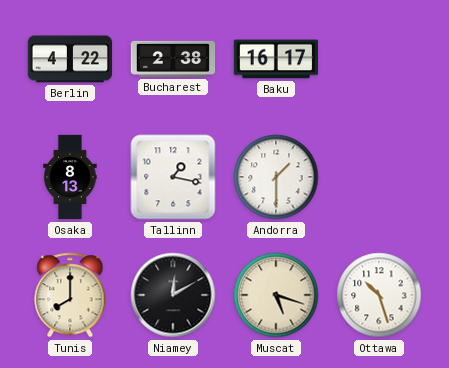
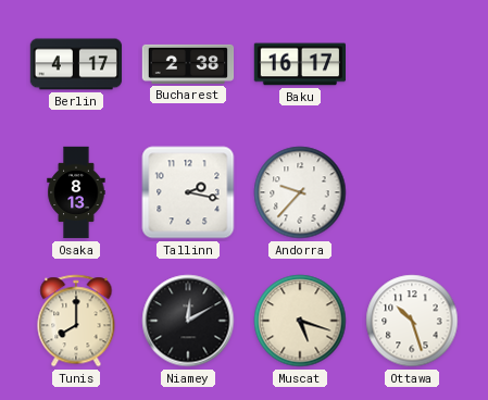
Berlin: 4:22 -> 4:17 (76, 64)
Tallinn: 1:17 -> 2:17 (188, 192)
Andorra: 1:30 -> 9:37 (300, 192)
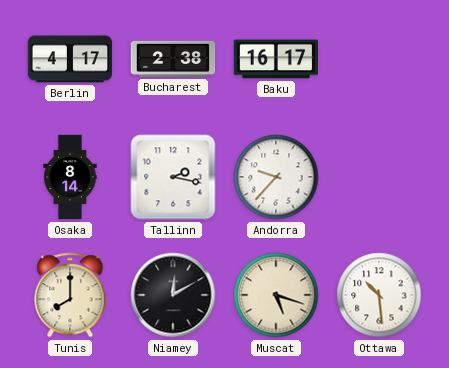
Osaka: 8:13 -> 8:14 (70, 177)
Ottawa: 10:27 -> 10:29 (379, 295)
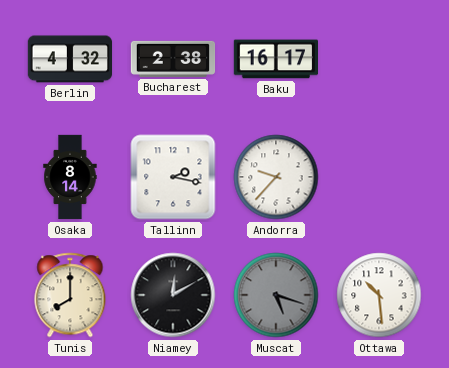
Berlin: 4:17 -> 4:32 (70, 59)
Muscat dial: cream -> grey (276, 295)
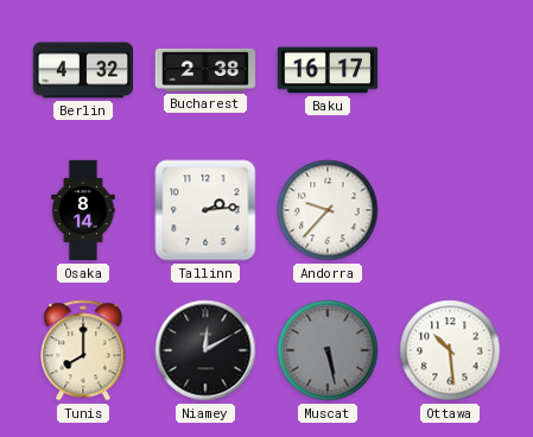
Tallinn: 2:17 -> 2:14 (205, 210)
Muscat: 5:18 -> 5:28 (328, 350)
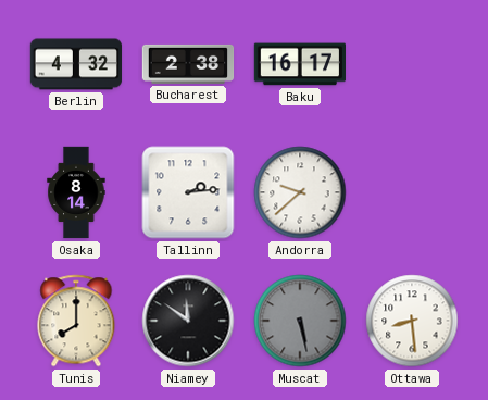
Andorra: 9:37 -> 9:38 (300, 192)
Niamey: 12:10 -> 11:51 (188, 321)
Ottawa: 10:29 -> 8:29 (412, 321)
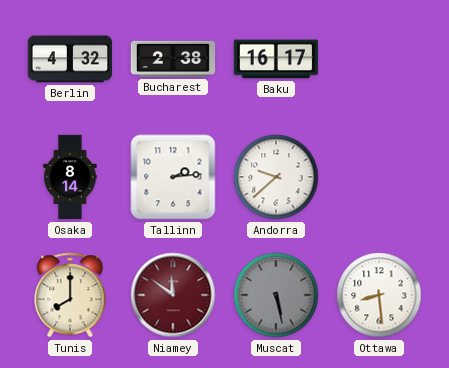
Niamey dial: black -> burgundy (173, 295)
